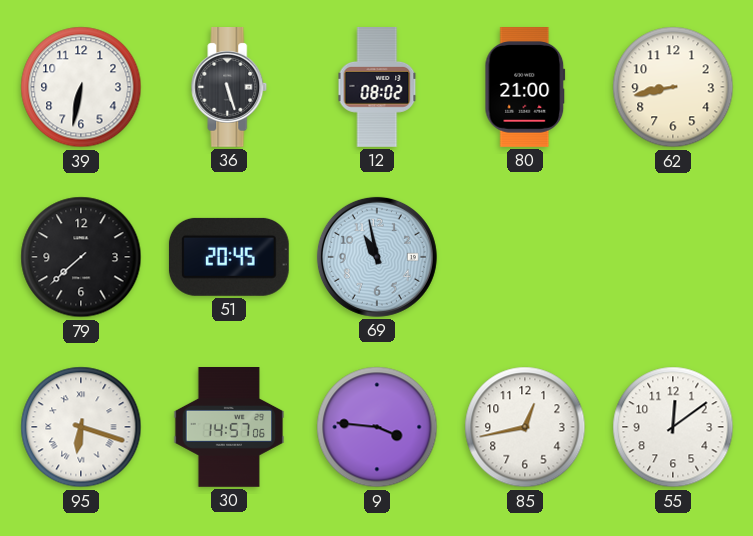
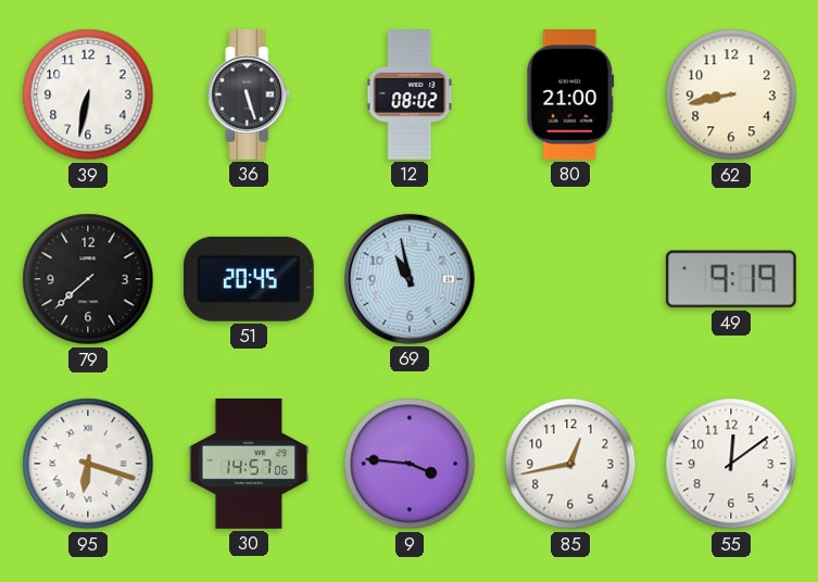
49: none -> 9:19 (731, 279)
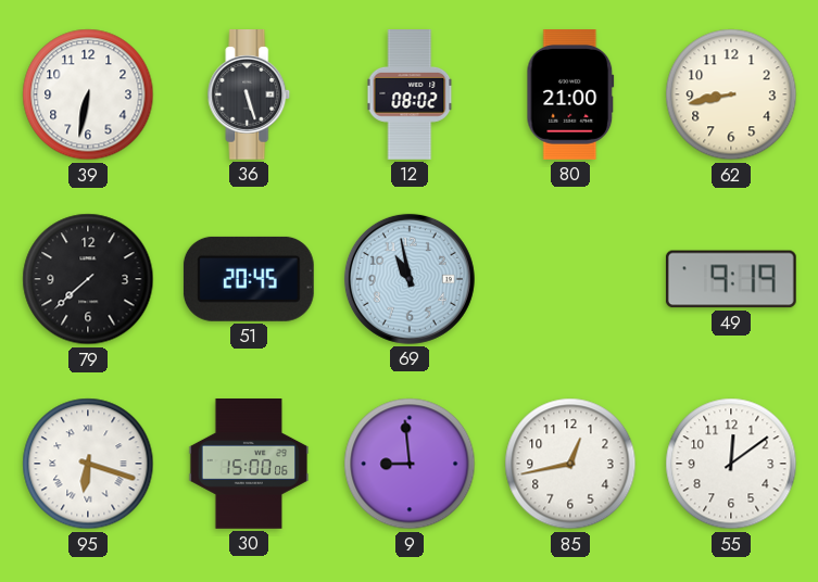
30: 14:57 -> 15:00 (249, 465)
9: 3:46 -> 8:59 (410, 464)
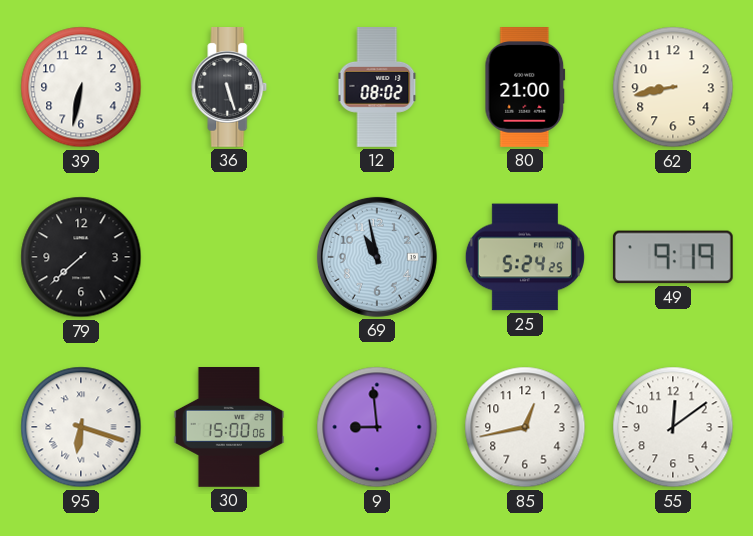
51: 20:45 -> none (249, 279)
25: none -> 5:24 (525, 257)
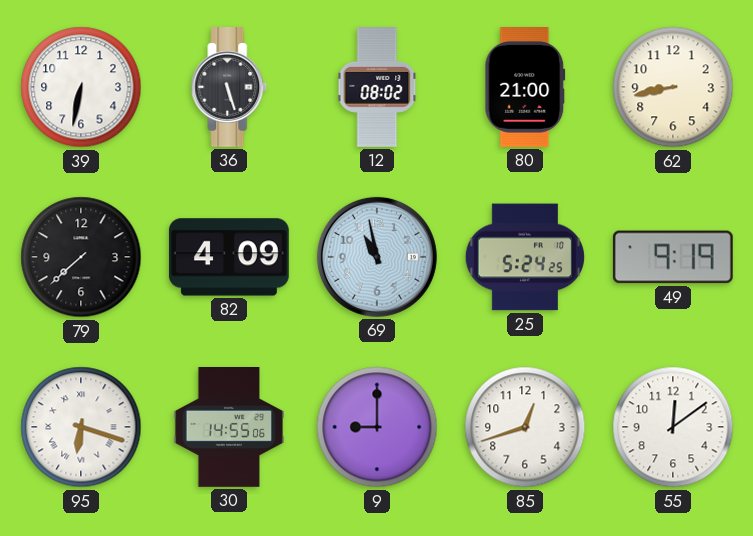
82: none -> 4:09 (229, 257)
30: 15:00 -> 14:55 (229, 428)
9: 8:59 -> 9:00 (377, 427)
85: 12:43 -> 12:42 (525, 427)
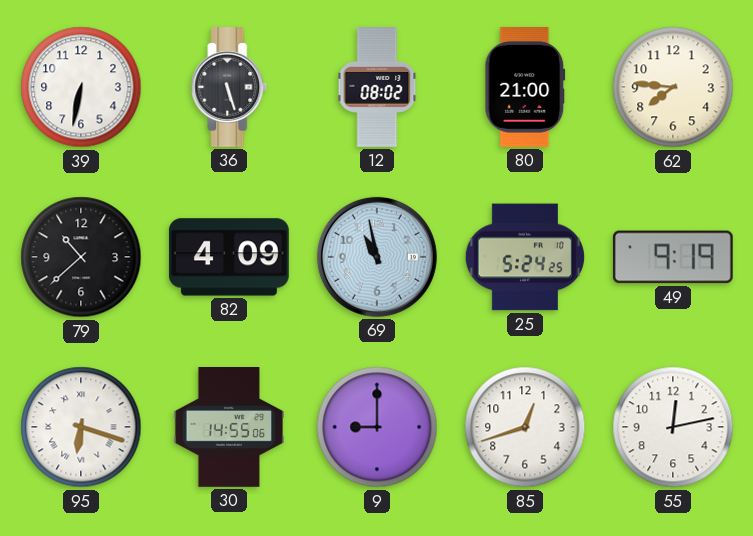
62: 8:43 -> 7:46 (673, 87)
79: 7:38 -> 10:38 (81, 257)
55: 12:09 -> 12:13 (673, 427)
